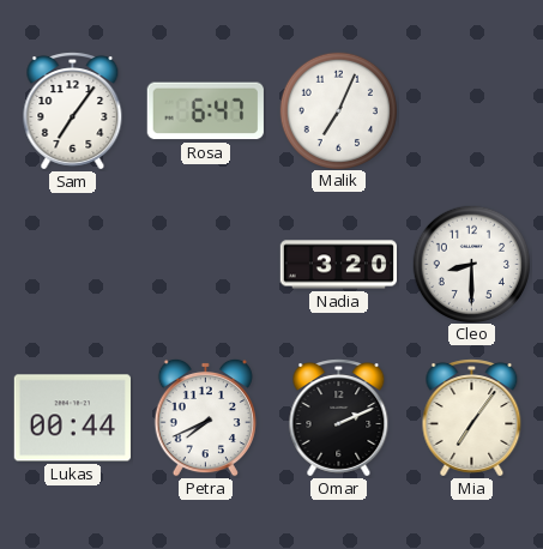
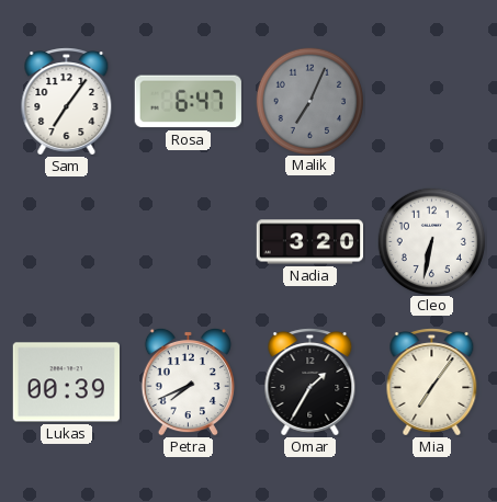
Malik dial: white -> grey (309, 101)
Cleo: 8:30 -> 6:32 (431, 241)
Lukas: 00:44 -> 00:39 (66, 383)
Omar: 2:11 -> 1:35 (310, 383)
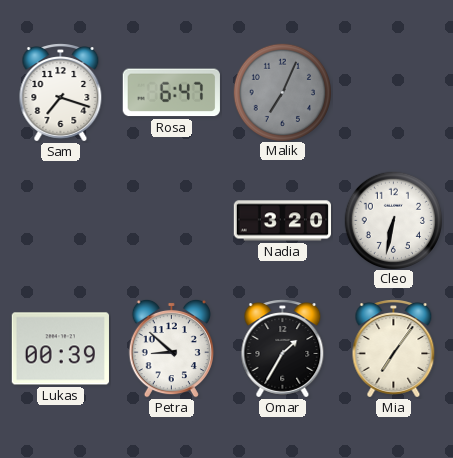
Sam: 7:06 -> 7:18 (61, 93)
Petra: 7:41 -> 8:52 (171, 348)
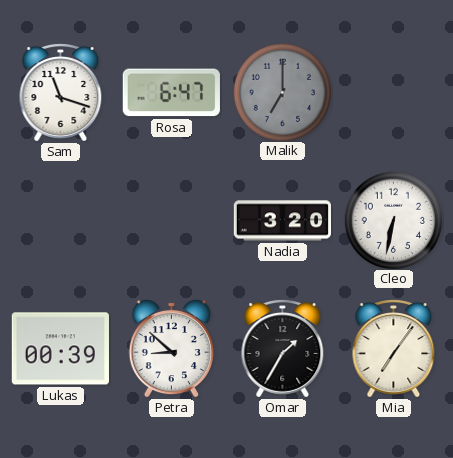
Sam: 7:18 -> 11:18 (61, 93)
Malik: 7:04 -> 7:00 (282, 92)
